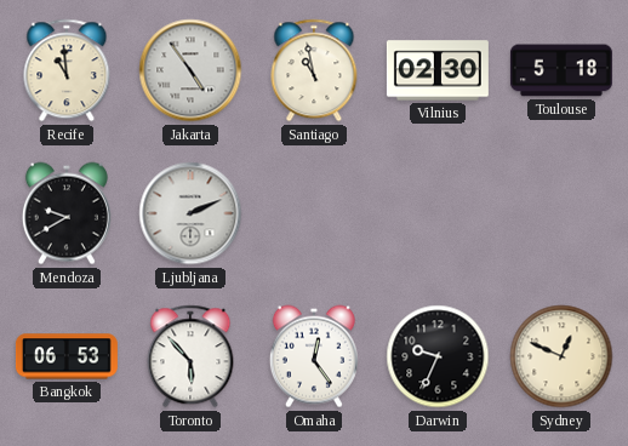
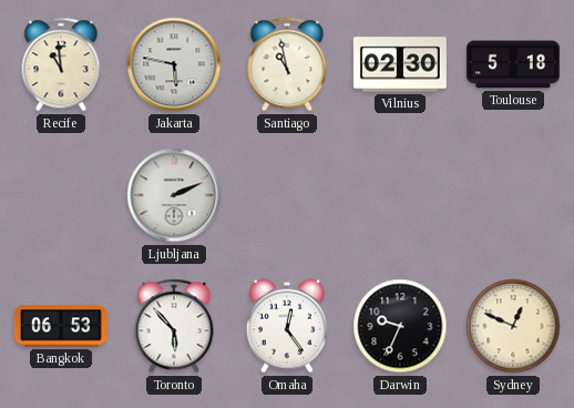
Jakarta: 4:54 -> 5:47 (174, 64)
Mendoza: 9:40 -> none (67, 213)
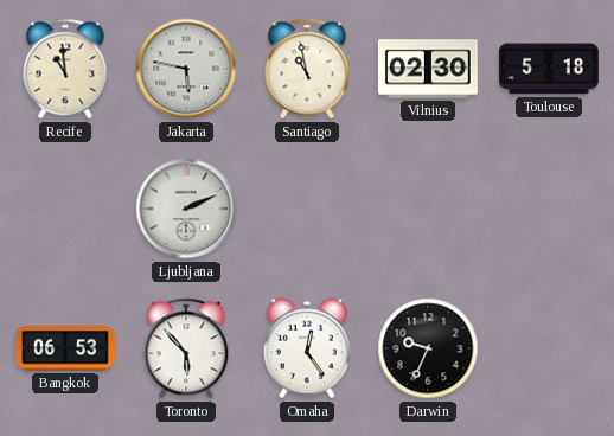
Sydney: 12:49 -> none (513, 326)
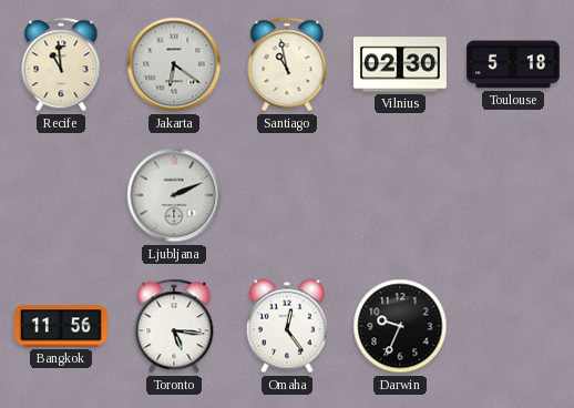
Jakarta: 5:47 -> 6:21 (174, 64)
Bangkok: 06:53 -> 11:56 (61, 326)
Toronto: 5:53 -> 5:16 (174, 326)
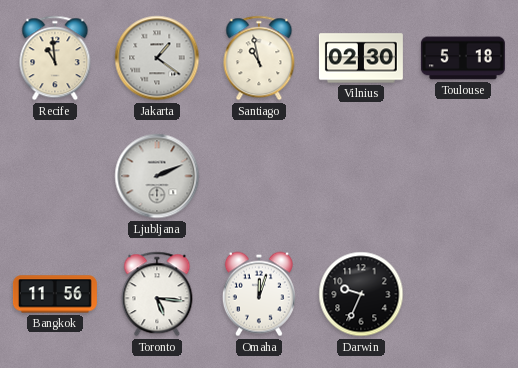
Jakarta: 6:21 -> 1:21 (157, 58)
Omaha: 12:24 -> 12:03 (259, 294)
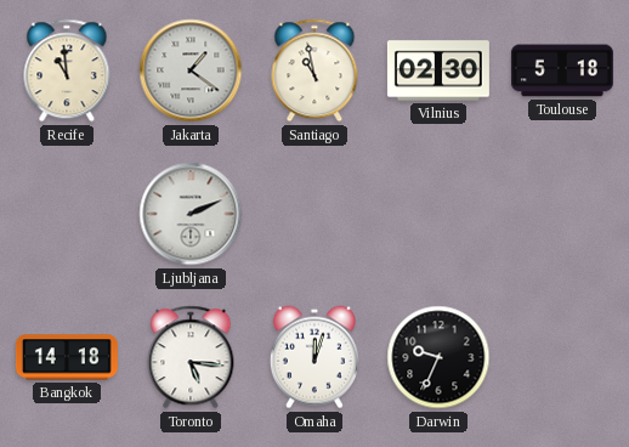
Bangkok: 11:56 -> 14:18 (67, 357)
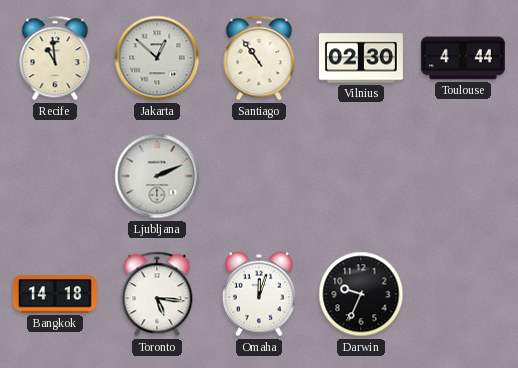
Jakarta: 1:21 -> 12:52 (157, 58)
Santiago: 10:58 -> 10:54 (259, 58)
Toulouse: 5:18 -> 4:44 (463, 58)
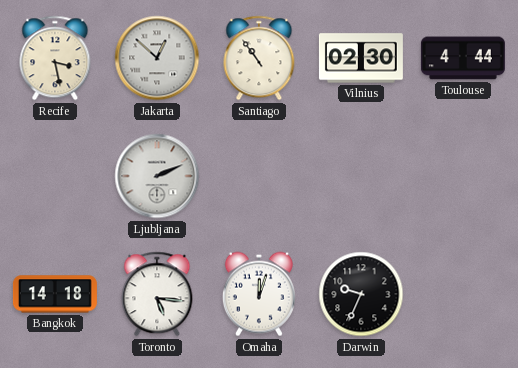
Recife: 10:59 -> 3:28 (55, 58)
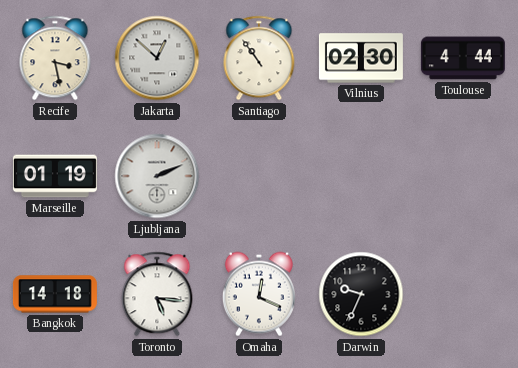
Marseille: none -> 01:19 (55, 176)
Omaha: 12:03 -> 12:19 (259, 294)
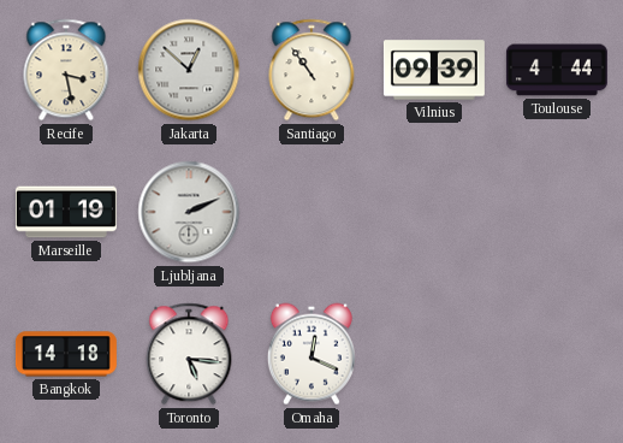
Vilnius: 02:30 -> 09:39 (434, 70)
Darwin: 9:34 -> none (361, 294)
